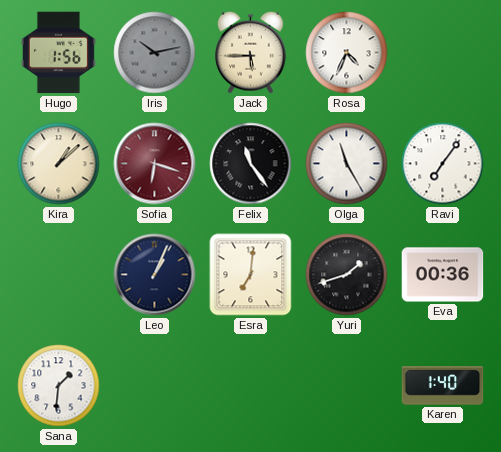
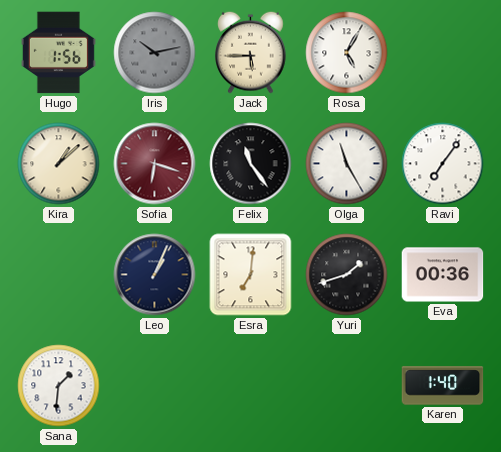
Rosa: 4:34 -> 5:05 (347, 53)
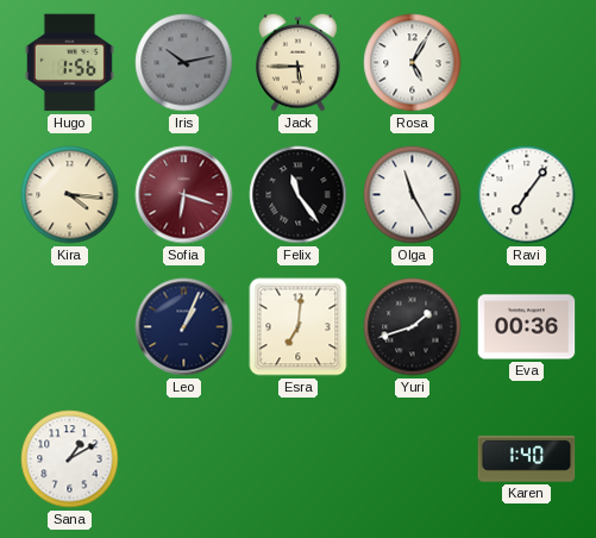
Kira: 1:08 -> 4:16 (70, 195)
Sana: 1:31 -> 1:10 (70, 459)
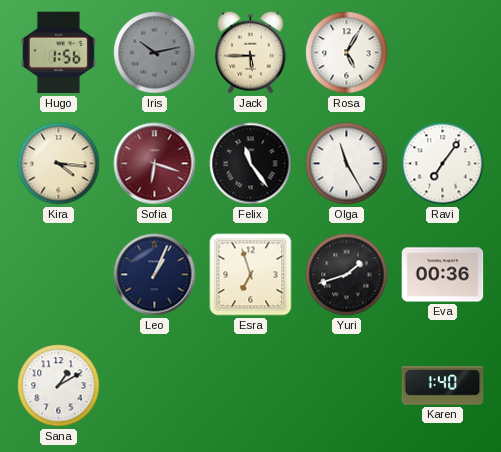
Esra: 7:01 -> 6:57 (251, 275)
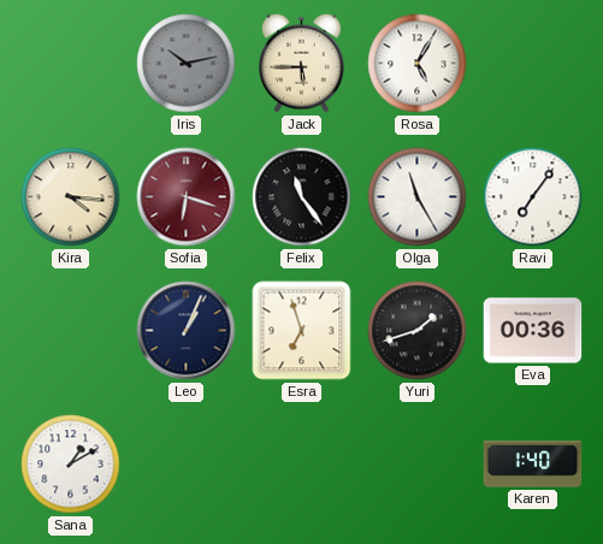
Hugo: 1:56 -> none (58, 53)
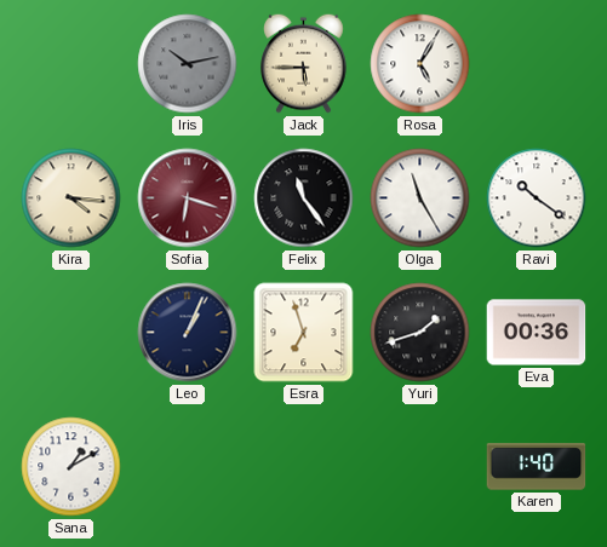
Ravi: 7:06 -> 10:21 (537, 198)
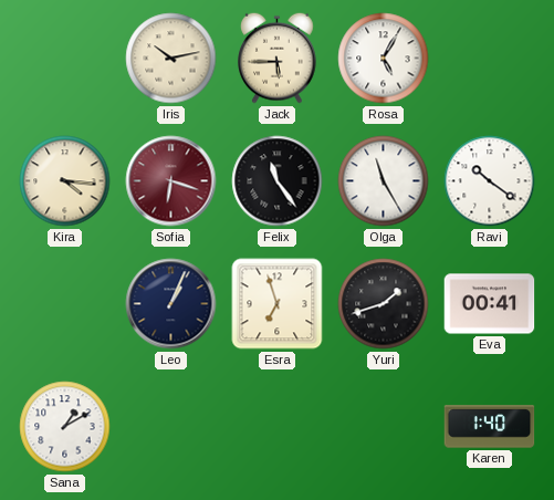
Iris dial: grey -> cream (171, 59)
Eva: 00:36 -> 00:41 (490, 304)
